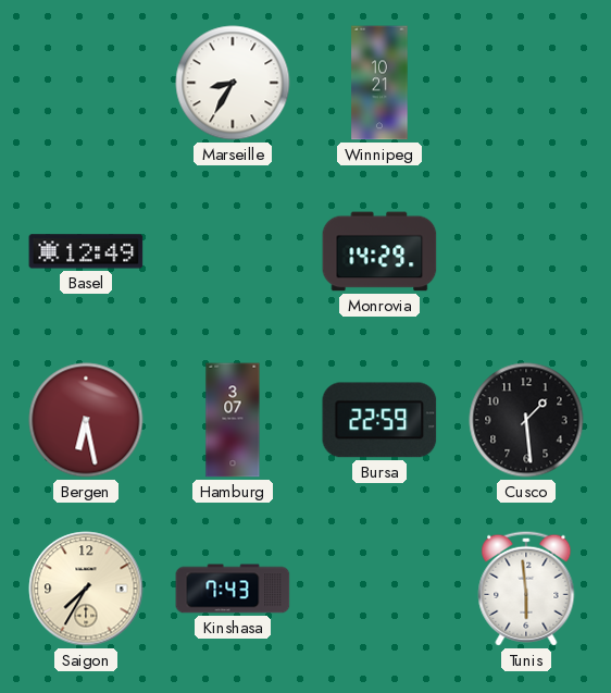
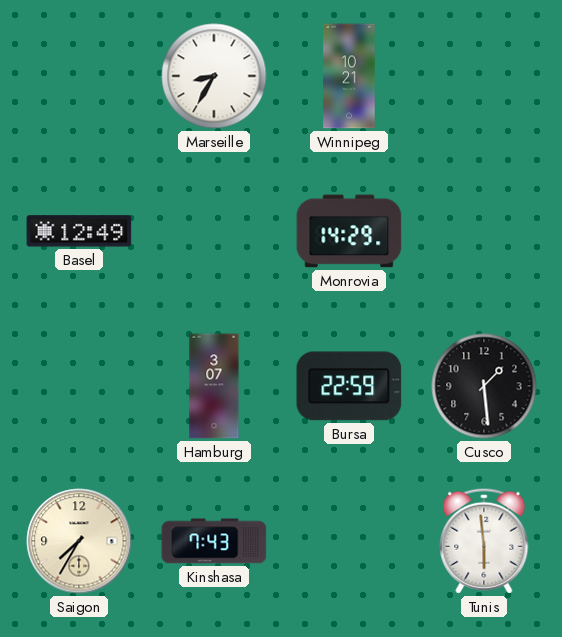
Bergen: 6:28 -> none (86, 420)
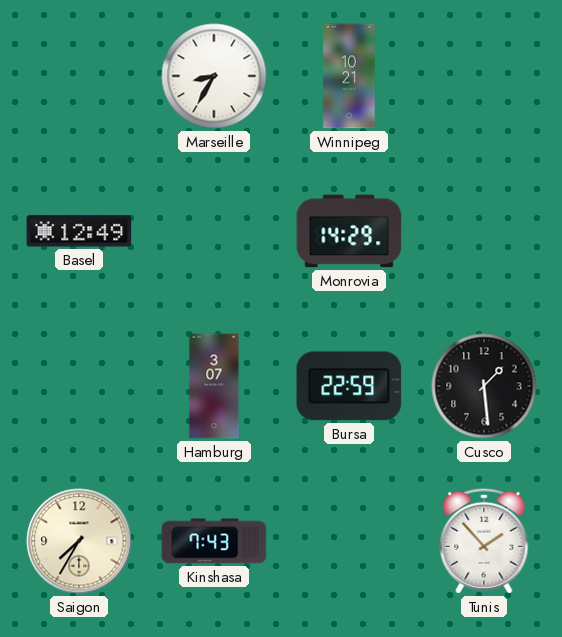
Tunis: 5:59 -> 1:53 (484, 541)
